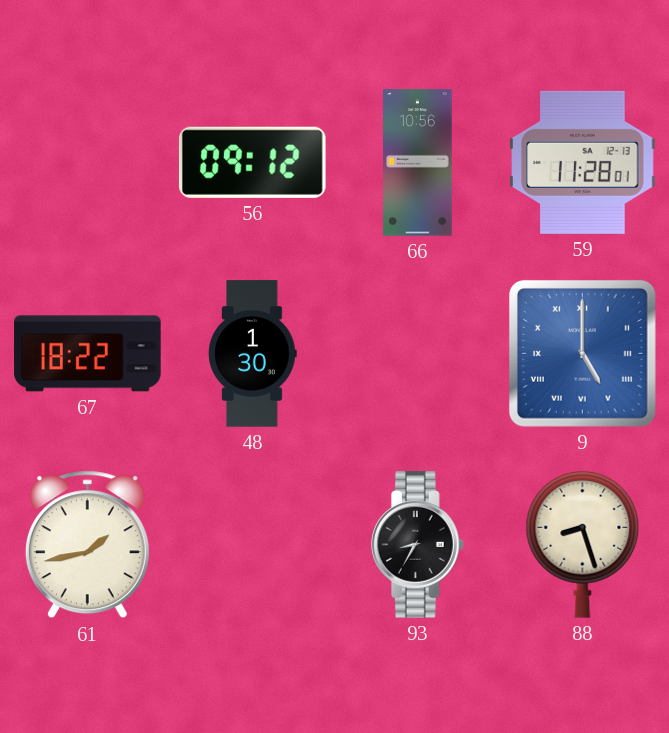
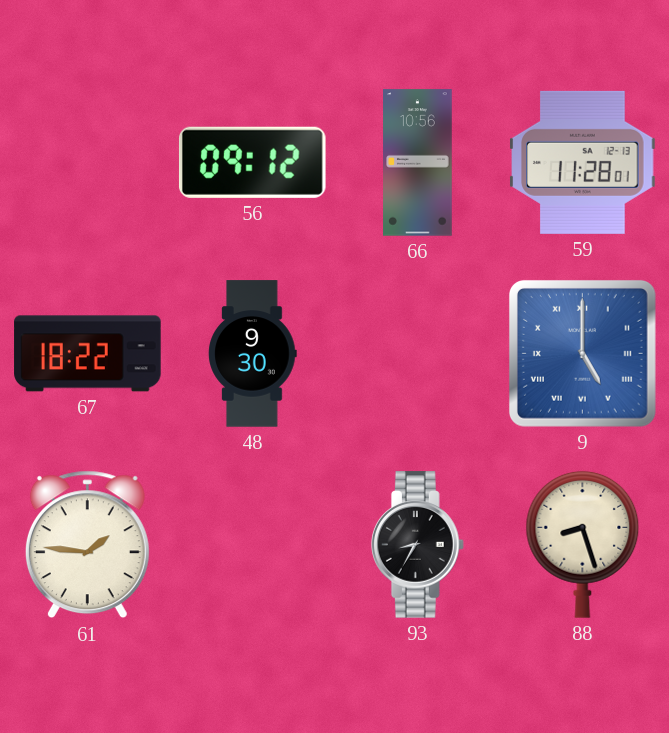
48: 1:30 -> 9:30 (253, 354)
61: 1:43 -> 1:46 (87, 545)
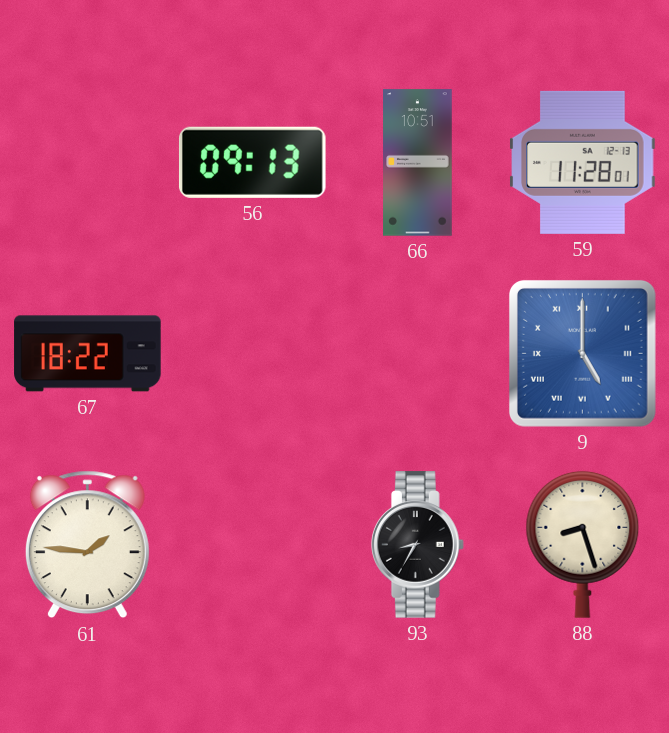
56: 09:12 -> 09:13 (252, 162)
66: 10:56 -> 10:51 (418, 163)
48: 9:30 -> none (253, 354)
